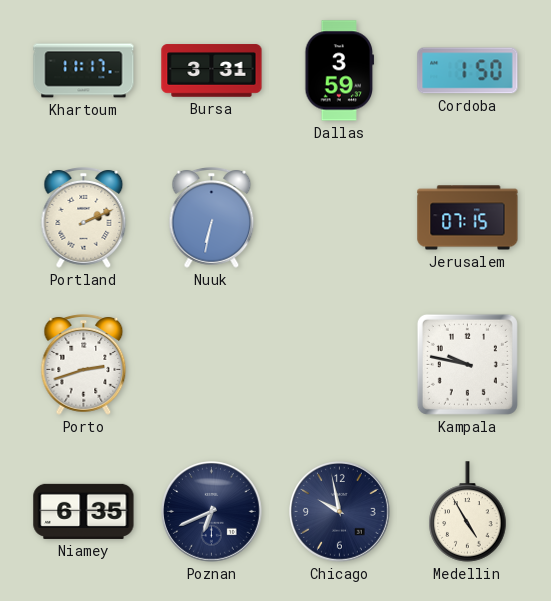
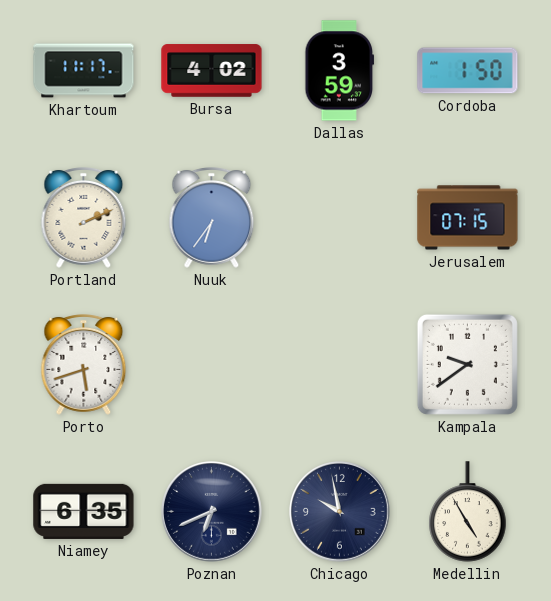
Bursa: 3:31 -> 4:02 (212, 71)
Nuuk: 6:32 -> 6:36 (212, 218)
Porto: 2:42 -> 5:42 (84, 365)
Kampala: 9:47 -> 9:39 (467, 364)
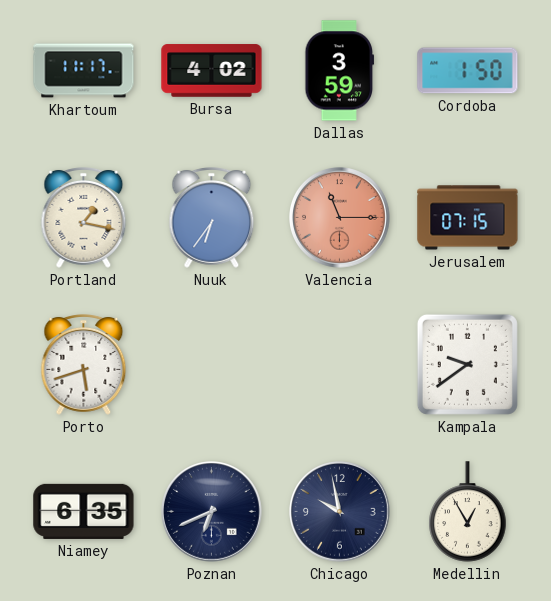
Portland: 2:11 -> 1:17 (84, 218)
Valencia: none -> 11:15 (340, 218)
Medellin: 4:55 -> 12:55 (468, 512)
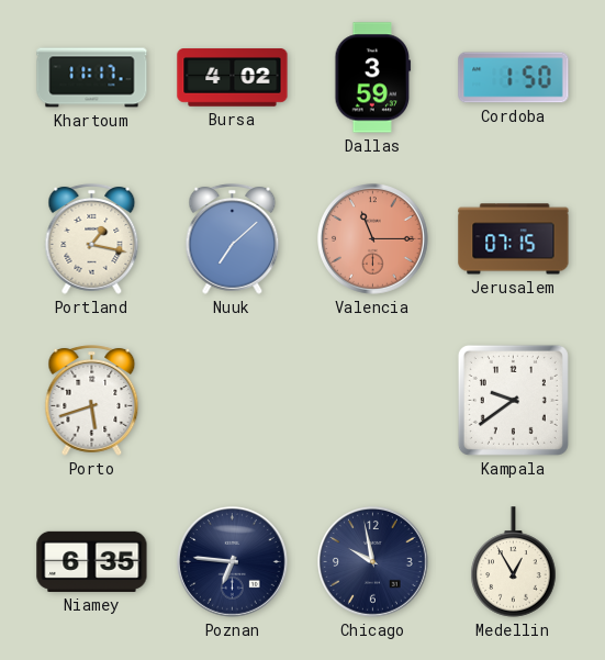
Nuuk: 6:36 -> 7:08 (233, 239)
Poznan: 6:41 -> 6:46 (233, 562)
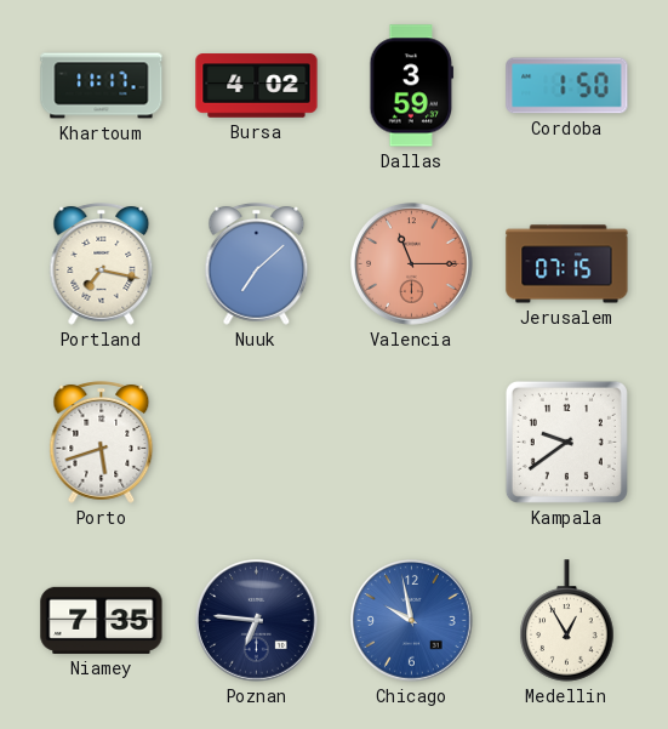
Portland: 1:17 -> 7:17 (102, 264)
Niamey: 6:35 -> 7:35 (102, 620)
Chicago dial: navy -> blue (412, 621)
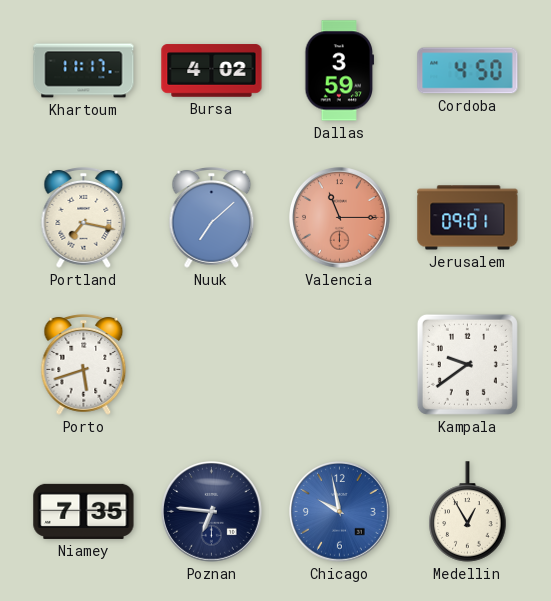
Cordoba: 1:50 -> 4:50 (468, 71)
Jerusalem: 07:15 -> 09:01 (468, 218)
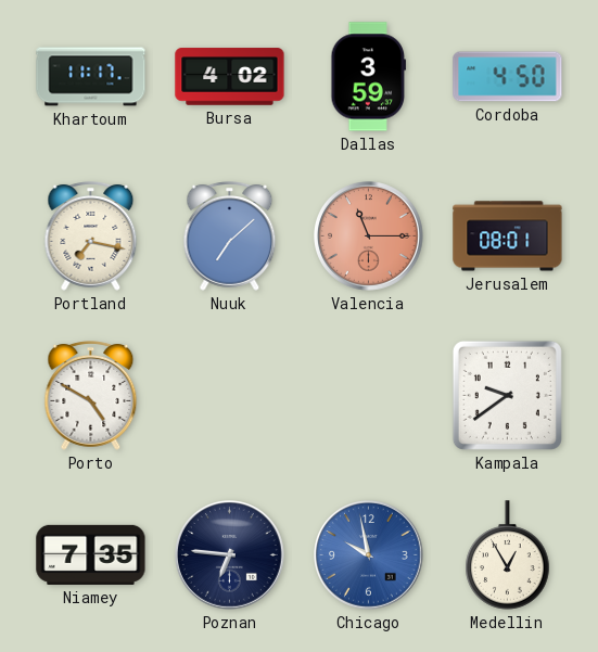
Jerusalem: 09:01 -> 08:01 (508, 236)
Porto: 5:42 -> 4:50 (91, 396)
